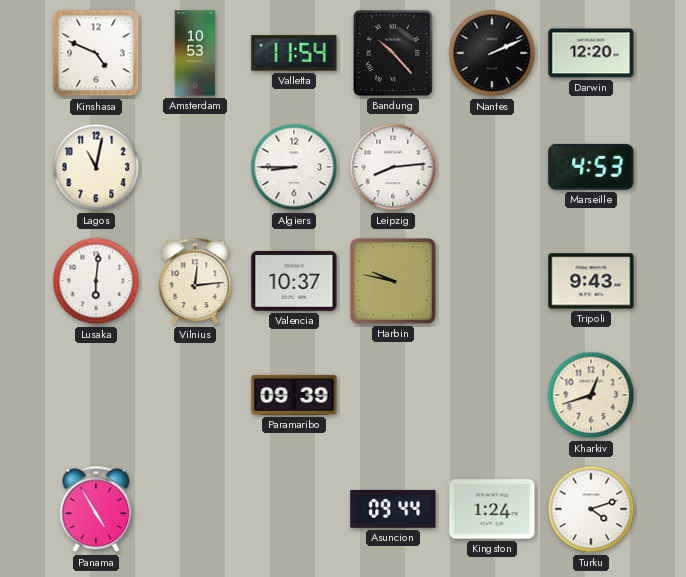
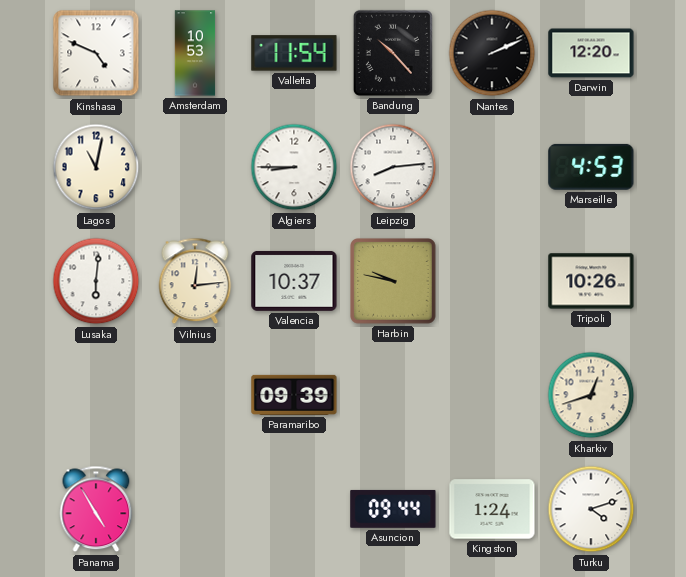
Tripoli: 9:43 -> 10:26 (591, 281)
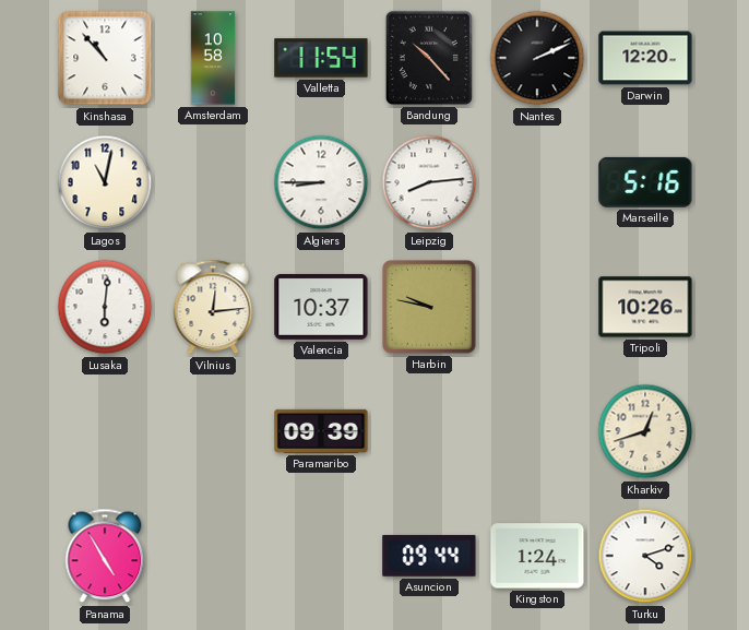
Kinshasa: 4:49 -> 10:53 (105, 58)
Amsterdam: 10:53 -> 10:58 (213, 58)
Marseille: 4:53 -> 5:16 (645, 182)
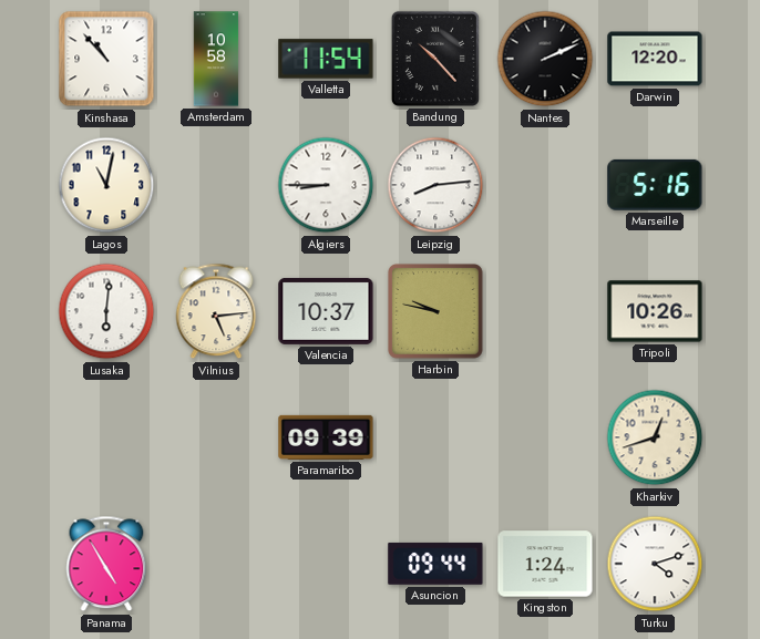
Vilnius: 12:14 -> 5:14 (216, 311)
